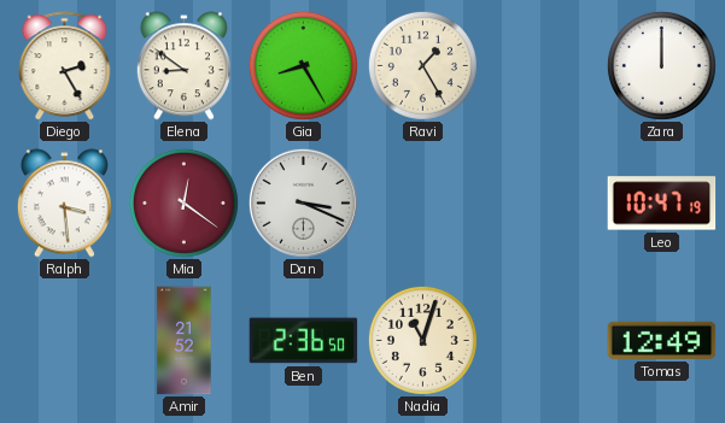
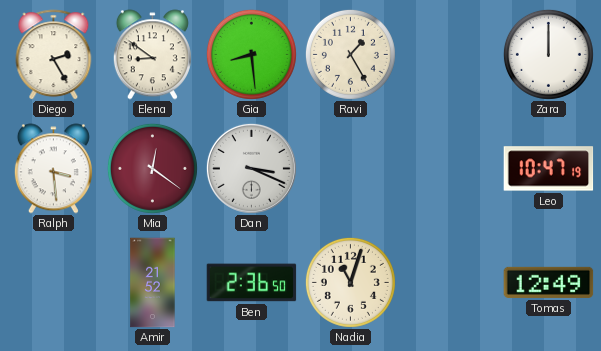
Gia: 8:25 -> 8:29 (251, 54)
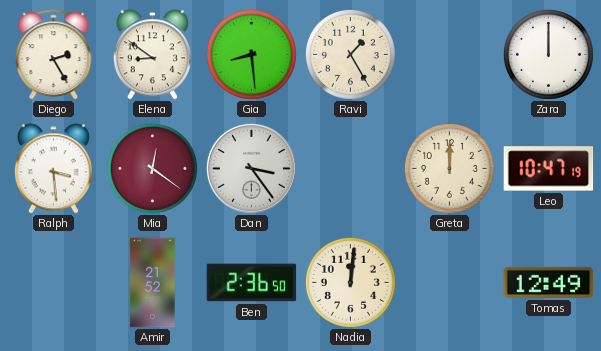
Dan: 3:19 -> 3:24 (251, 168)
Greta: none -> 12:00 (449, 168)
Nadia: 11:03 -> 12:01 (350, 282)
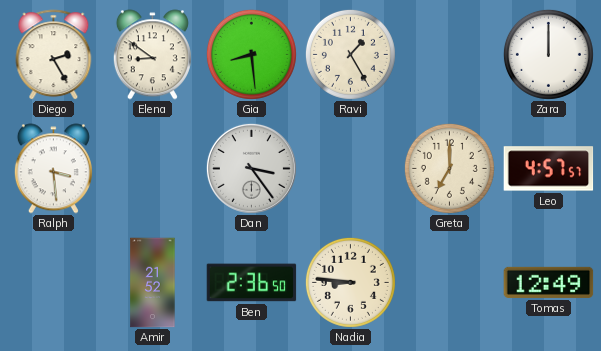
Mia: 12:21 -> none (152, 168)
Greta: 12:00 -> 7:00 (449, 168)
Leo: 10:47 -> 4:57 (549, 169)
Nadia: 12:01 -> 8:46 (350, 282)
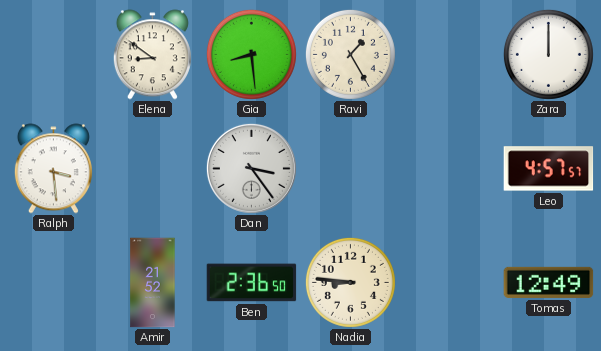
Diego: 2:25 -> none (54, 55)
Greta: 7:00 -> none (449, 168)
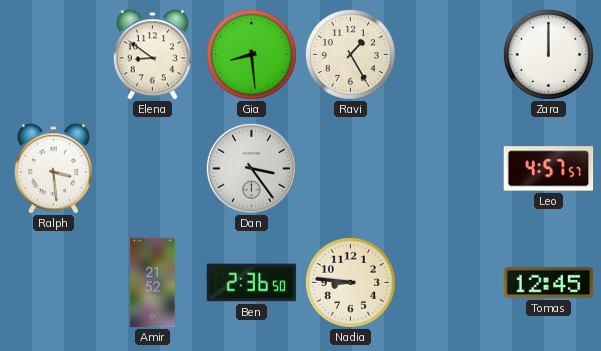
Tomas: 12:49 -> 12:45 (549, 282)
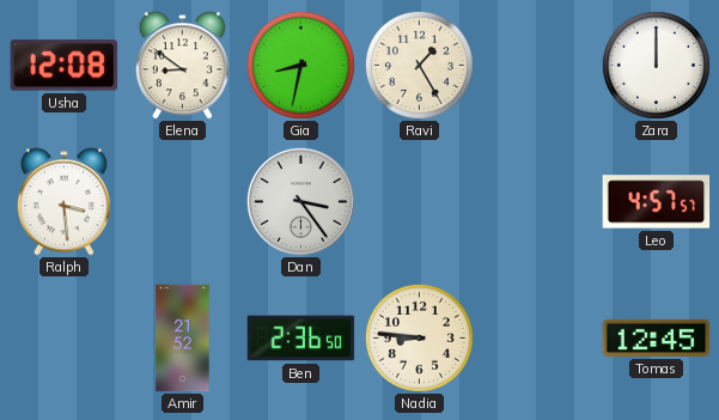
Usha: none -> 12:08 (65, 66)
Gia: 8:29 -> 8:32 (300, 65)
